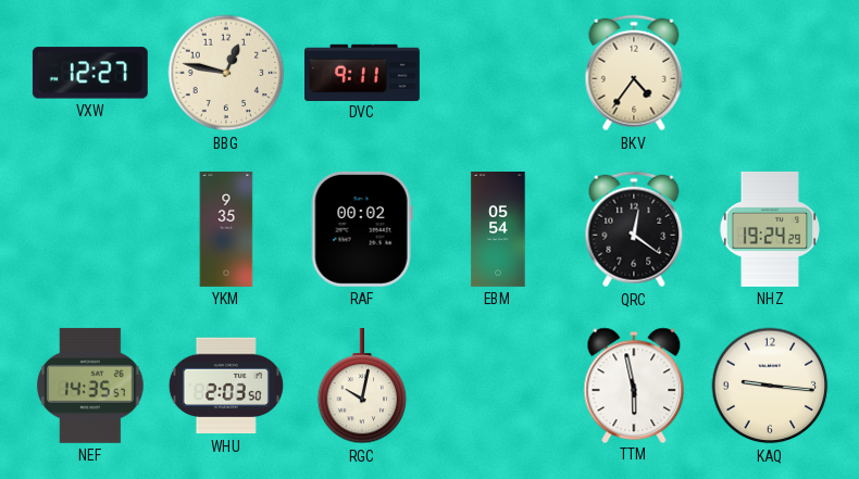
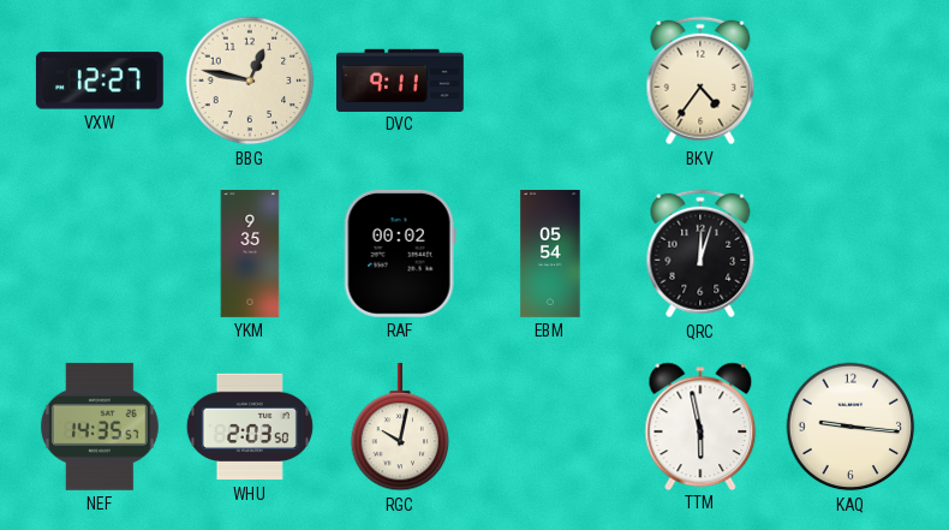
QRC: 12:21 -> 12:03 (700, 254)
NHZ: 19:24 -> none (770, 229)
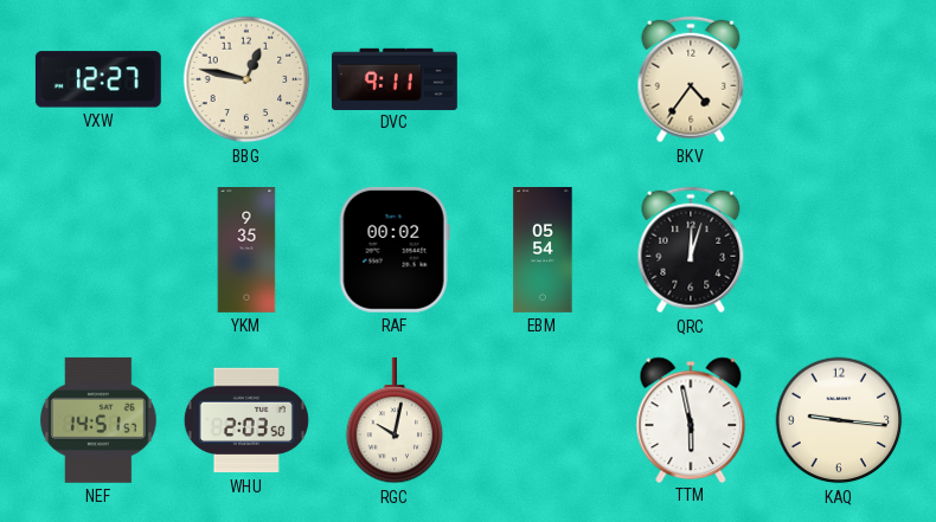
NEF: 14:35 -> 14:51 (98, 420)
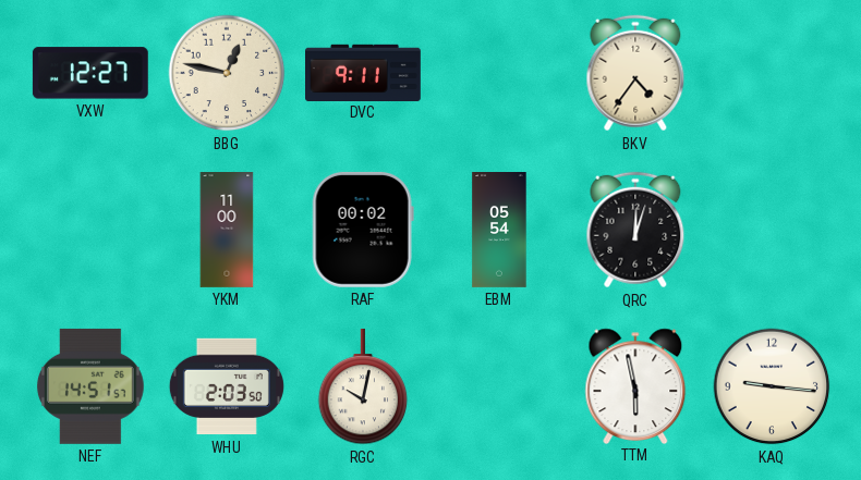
YKM: 9:35 -> 11:00 (227, 231)
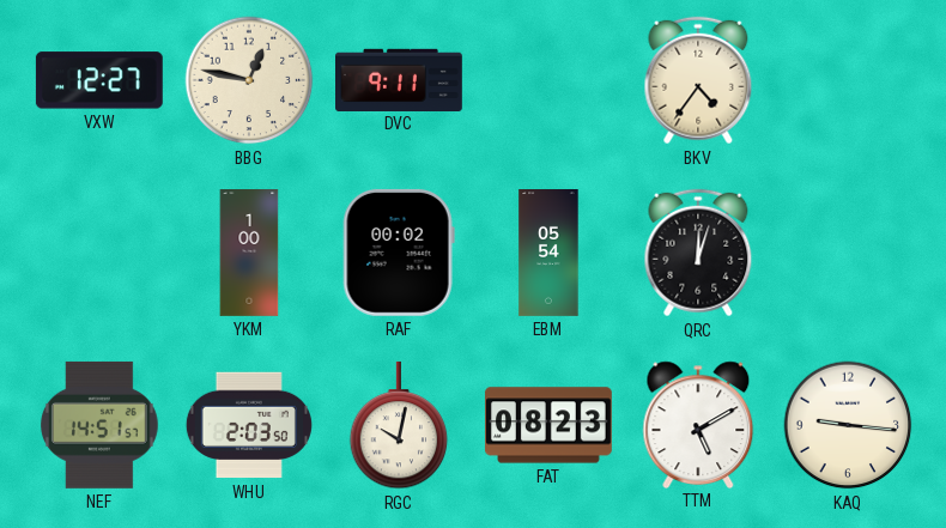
YKM: 11:00 -> 1:00 (249, 254)
FAT: none -> 08:23 (548, 425)
TTM: 5:58 -> 5:10 (698, 424)
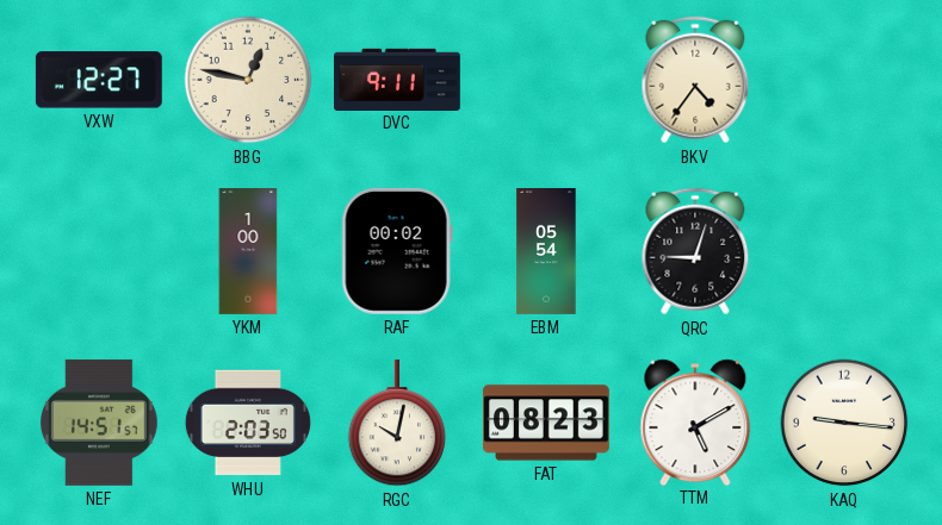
QRC: 12:03 -> 9:03 (695, 251)
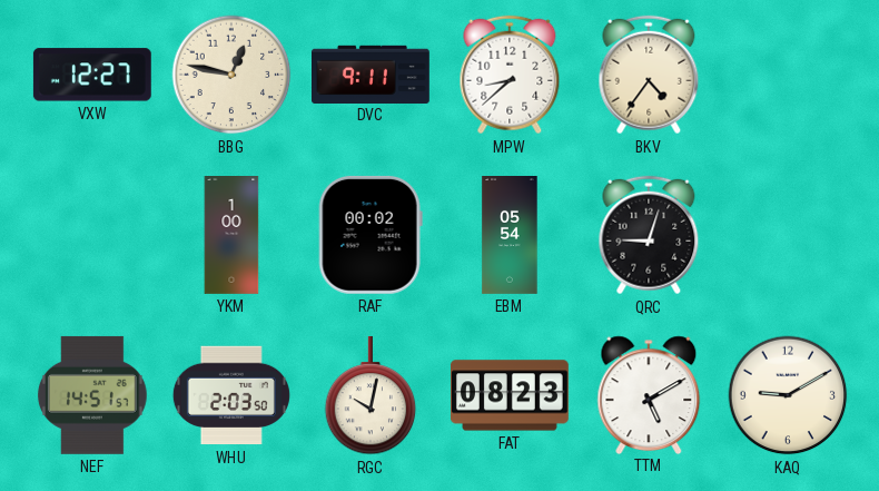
MPW: none -> 8:38 (510, 75)
KAQ: 9:16 -> 9:10 (788, 395)
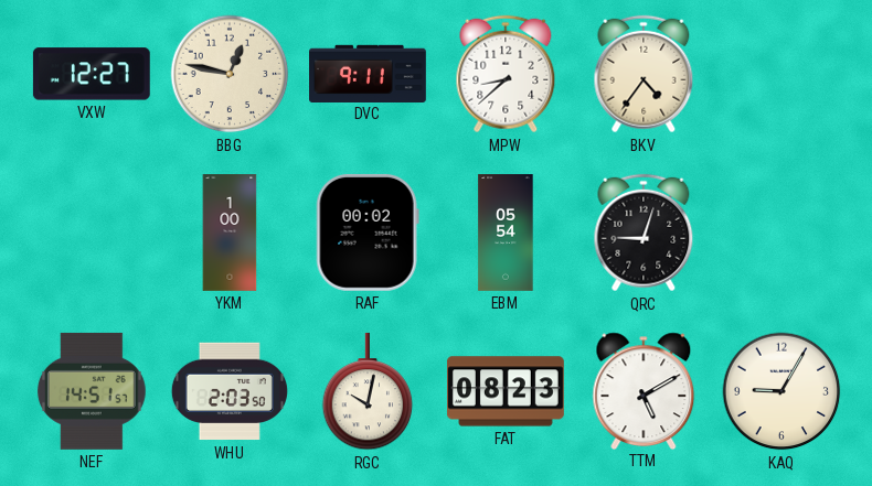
KAQ: 9:10 -> 9:05 (781, 391)
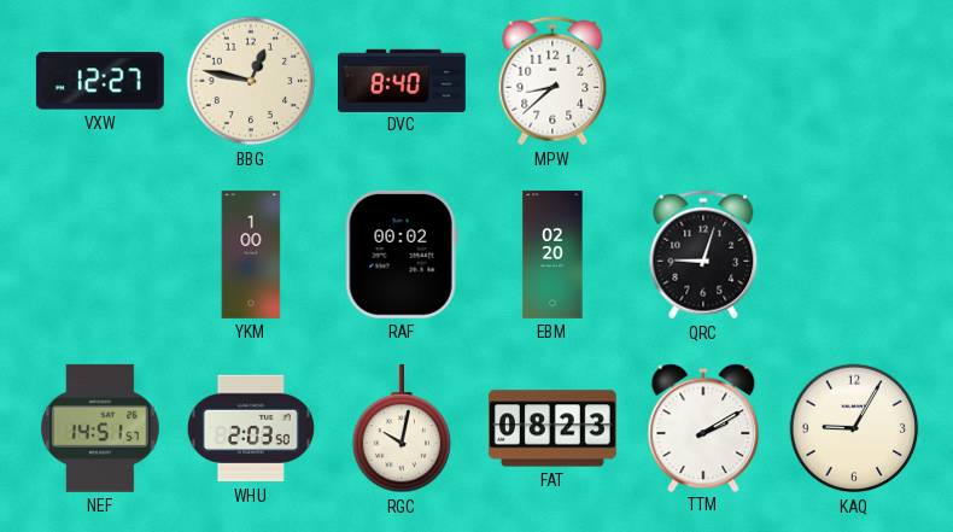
DVC: 9:11 -> 8:40 (403, 80)
BKV: 4:36 -> none (644, 74)
EBM: 05:54 -> 02:20 (552, 256)
TTM: 5:10 -> 2:10 (703, 427)
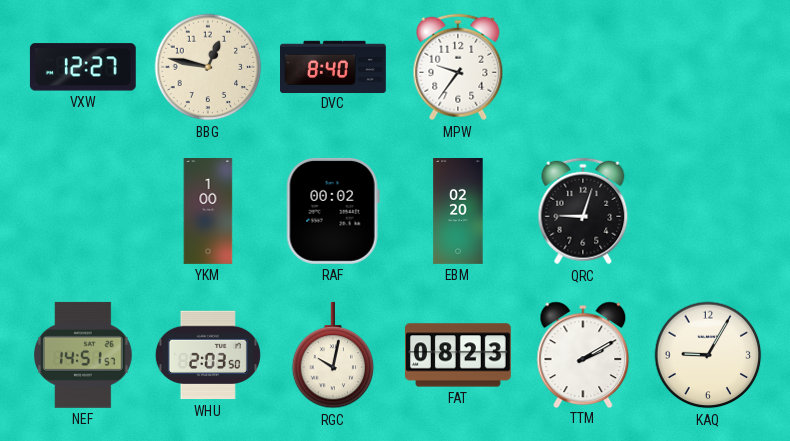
MPW: 8:38 -> 9:36 (458, 67)
